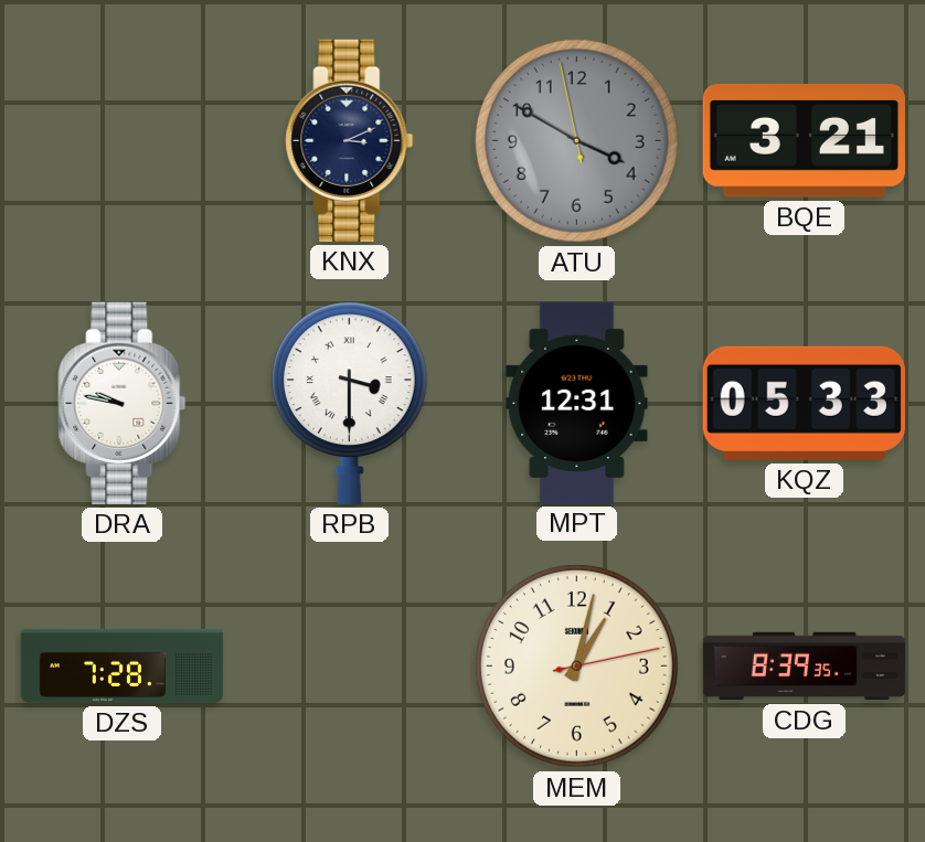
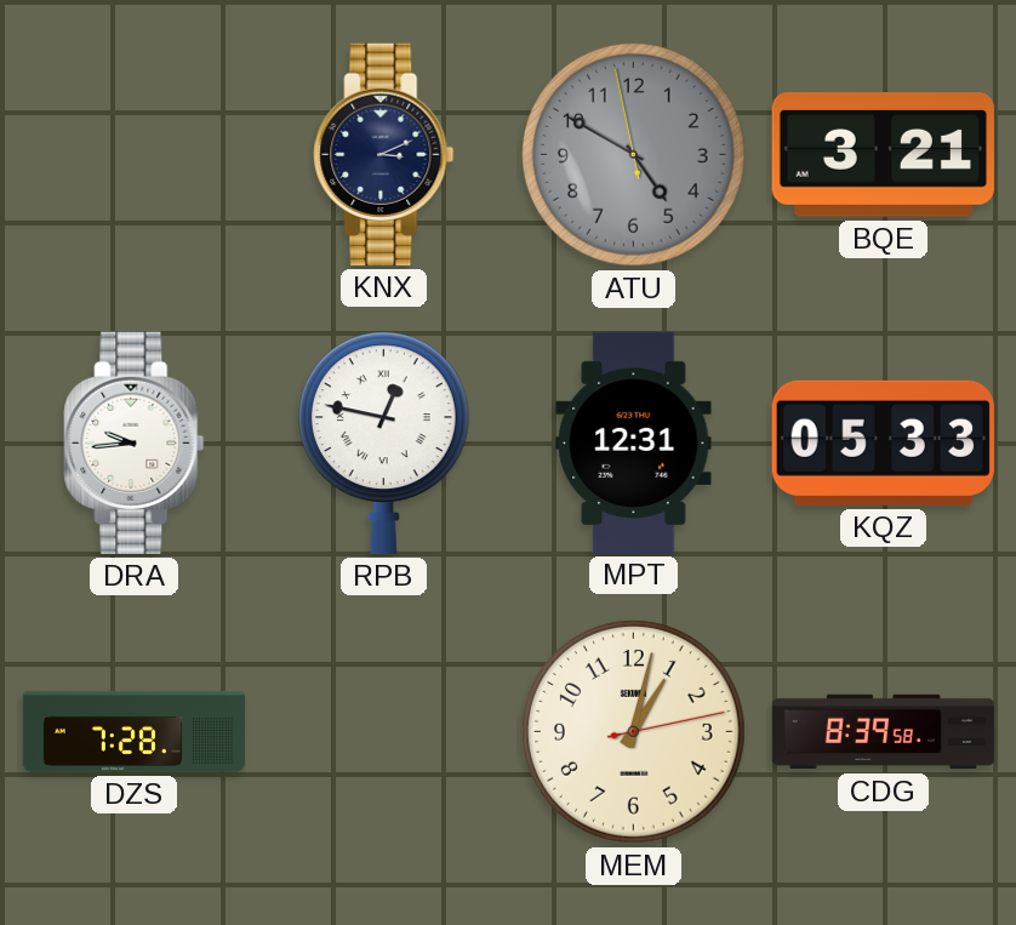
ATU: 3:49 -> 4:49 (633, 154)
DRA: 9:47 -> 9:44 (135, 442)
RPB: 3:30 -> 12:47 (383, 442)
CDG: 8:39:35 -> 8:39:58 (884, 732)
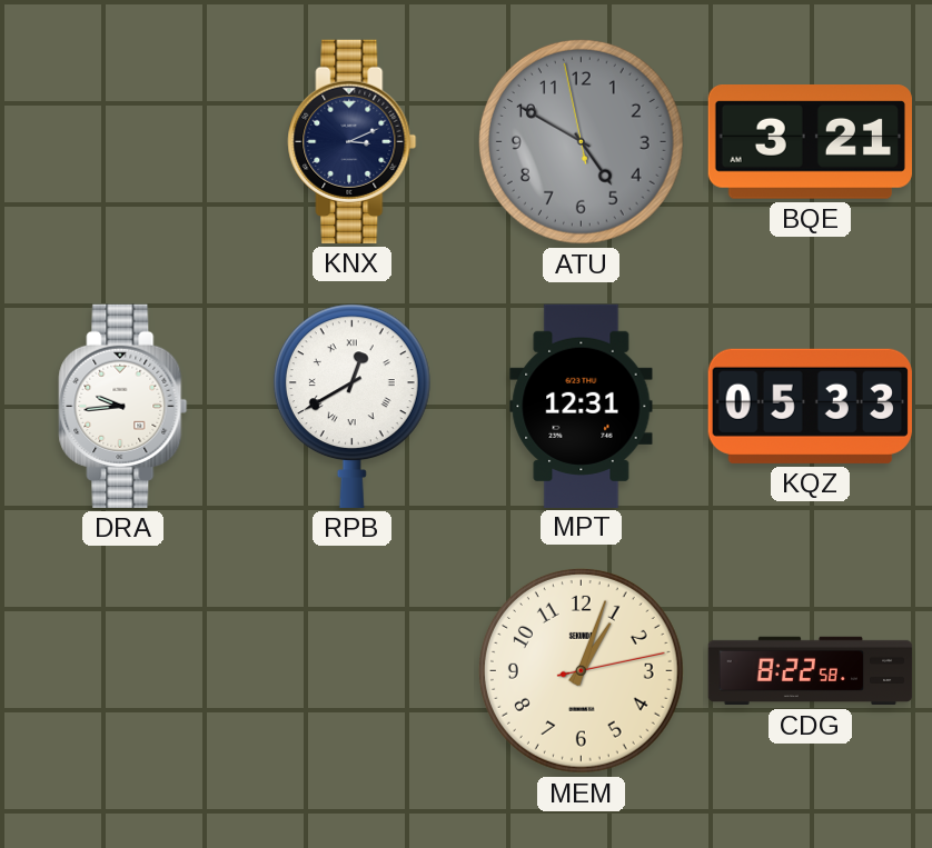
RPB: 12:47 -> 12:40 (351, 406)
DZS: 7:28 -> none (135, 731)
MEM: 1:02 -> 1:03 (581, 670)
CDG: 8:39 -> 8:22 (811, 671)
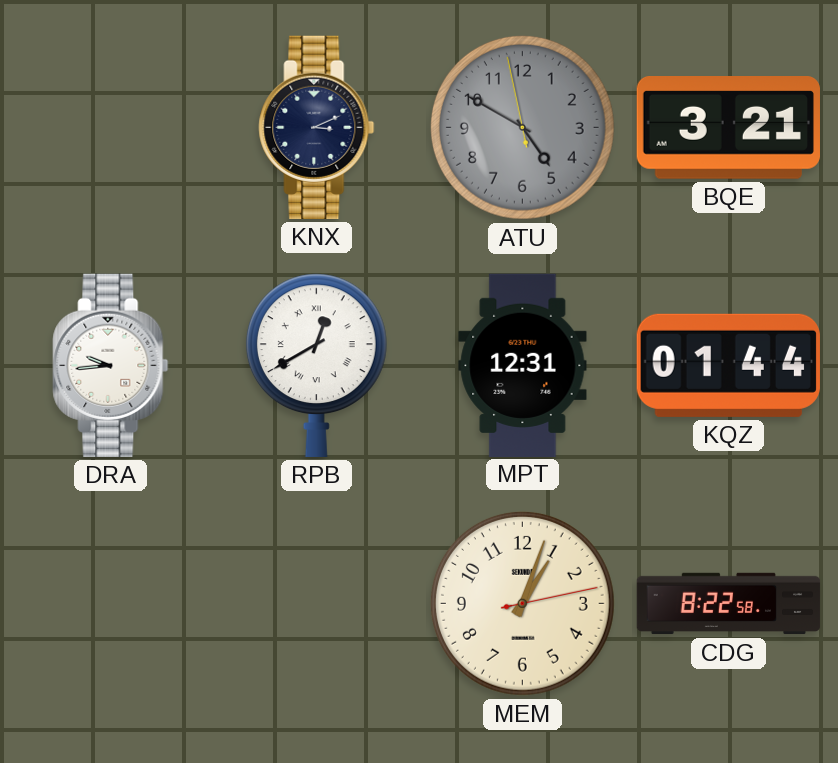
KQZ: 05:33 -> 01:44 (728, 365)
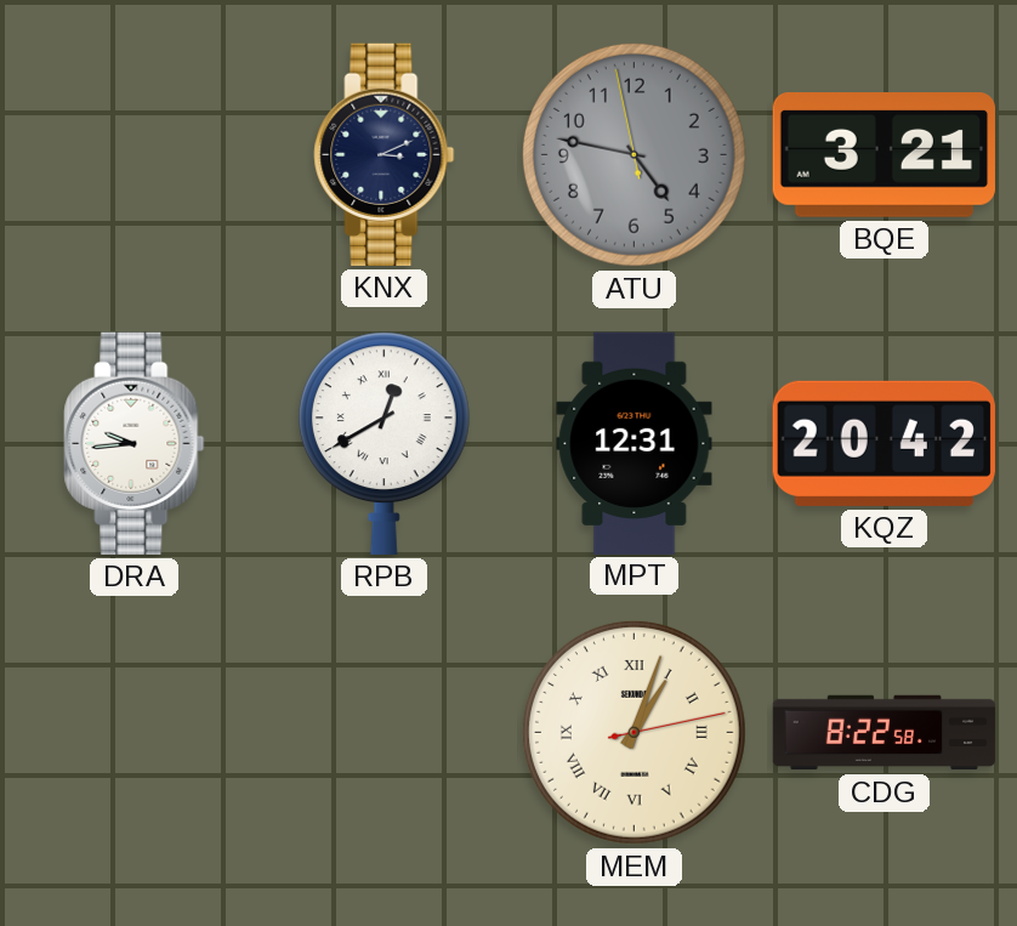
ATU: 4:49 -> 4:46 (634, 154)
KQZ: 01:44 -> 20:42 (884, 443)
MEM numerals: Arabic -> Roman (634, 732)
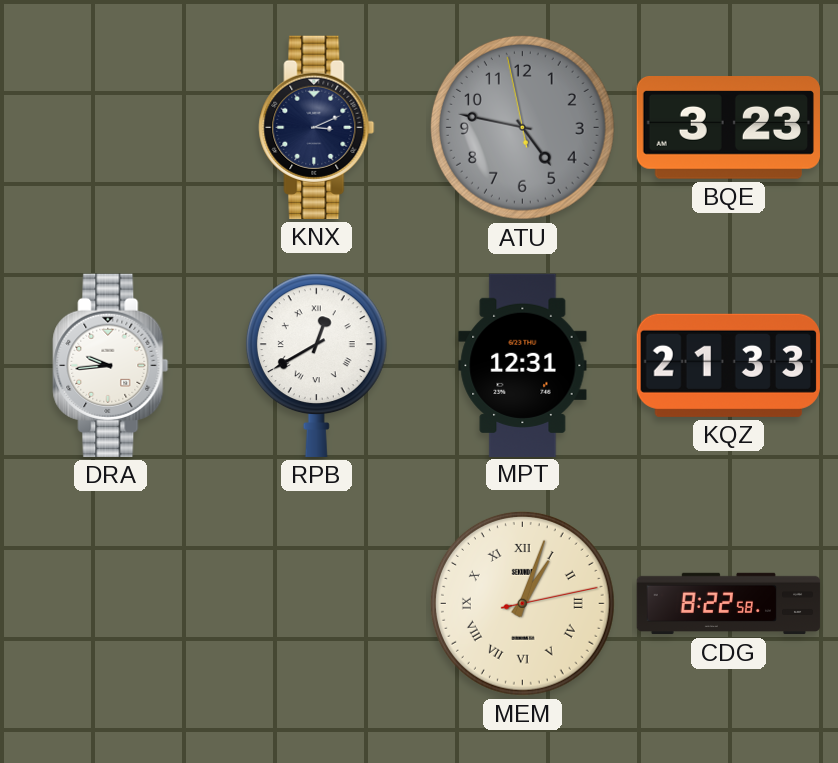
BQE: 3:21 -> 3:23 (728, 128)
KQZ: 20:42 -> 21:33 (728, 365)
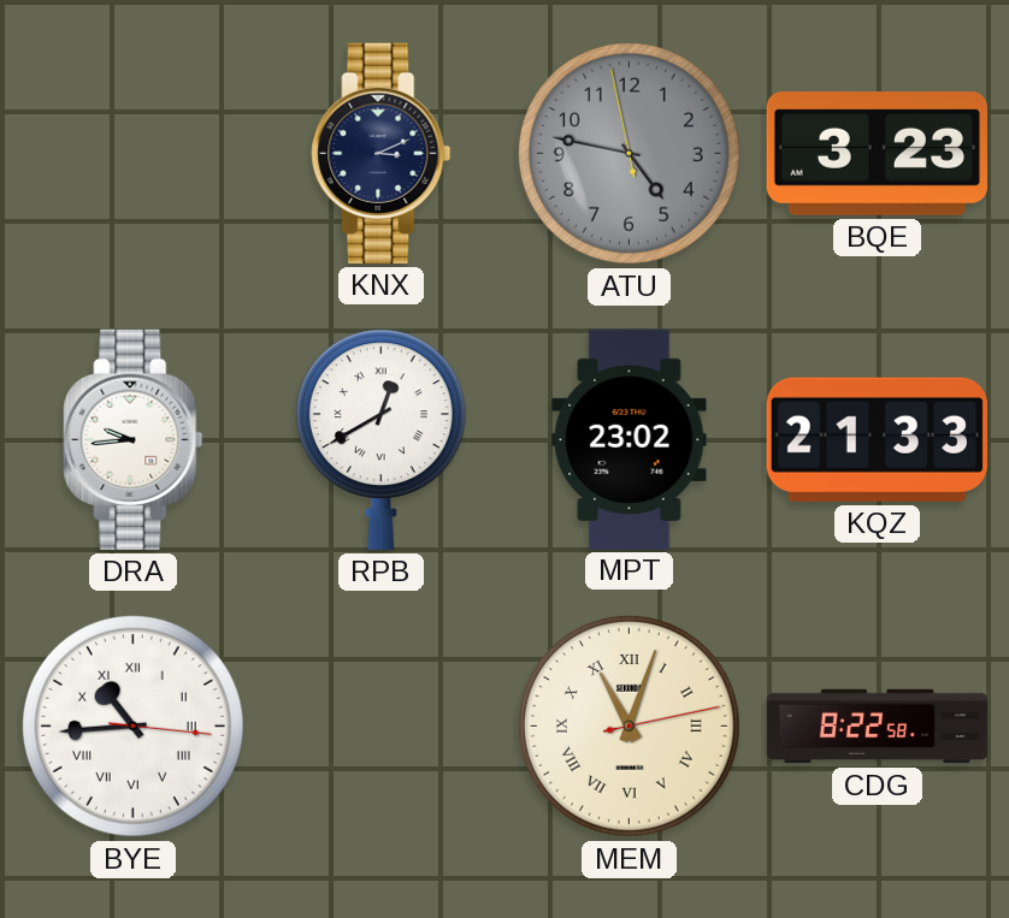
MPT: 12:31 -> 23:02 (630, 439)
BYE: none -> 10:44 (132, 725)
MEM: 1:03 -> 11:03 (629, 725)
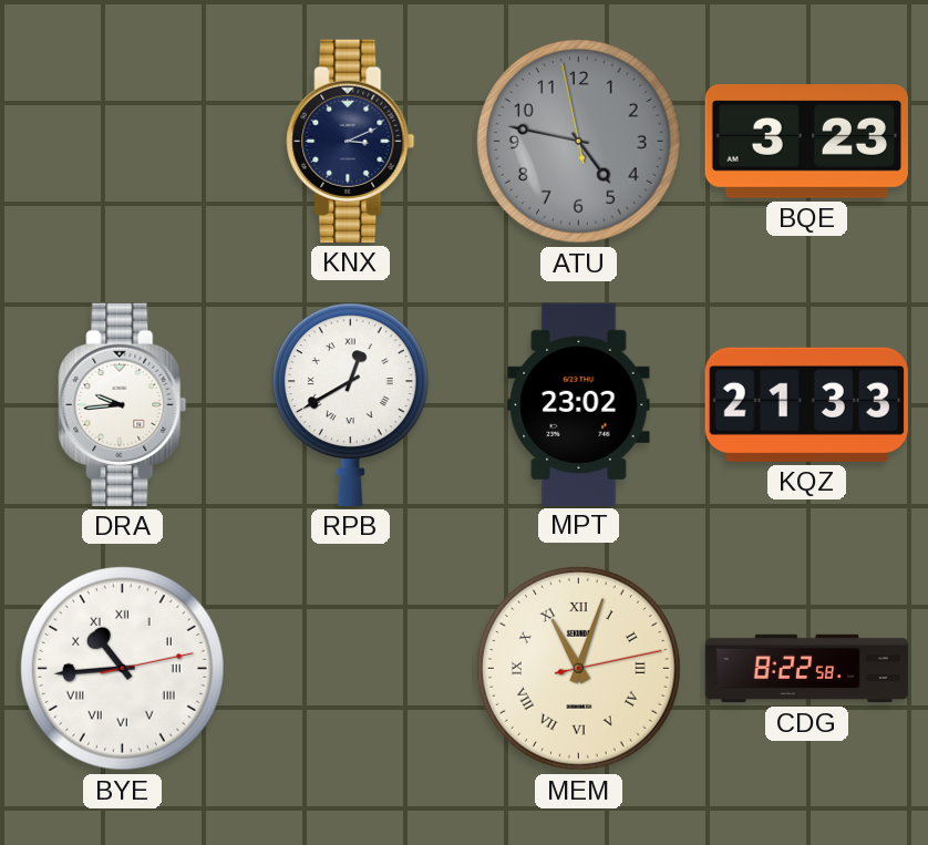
BYE: 10:44:16 -> 10:44:13 (122, 668)
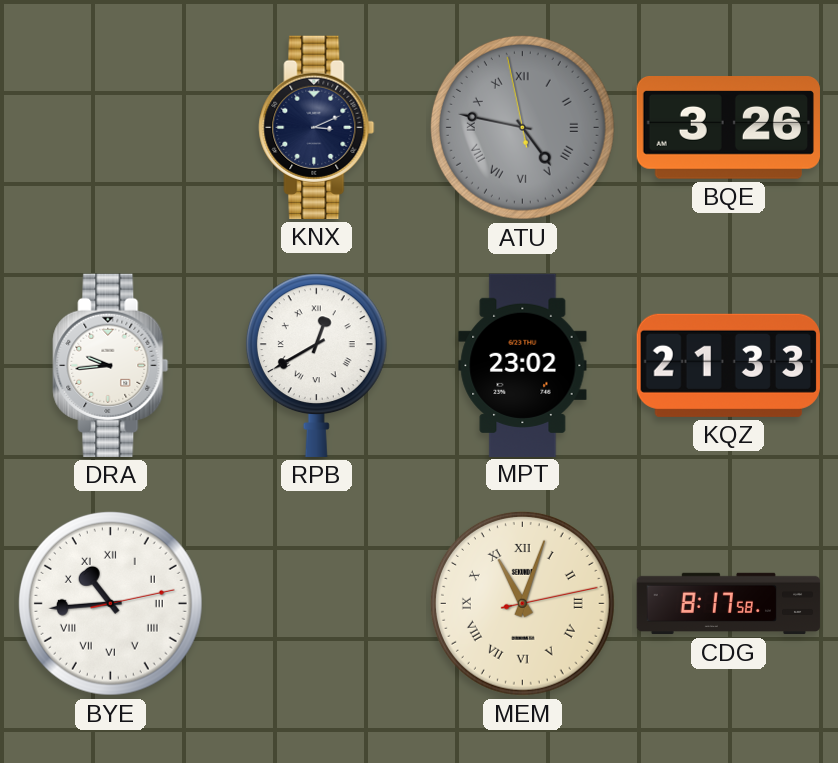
ATU numerals: Arabic -> Roman (522, 127)
BQE: 3:23 -> 3:26 (728, 128)
CDG: 8:22 -> 8:17 (729, 604)
